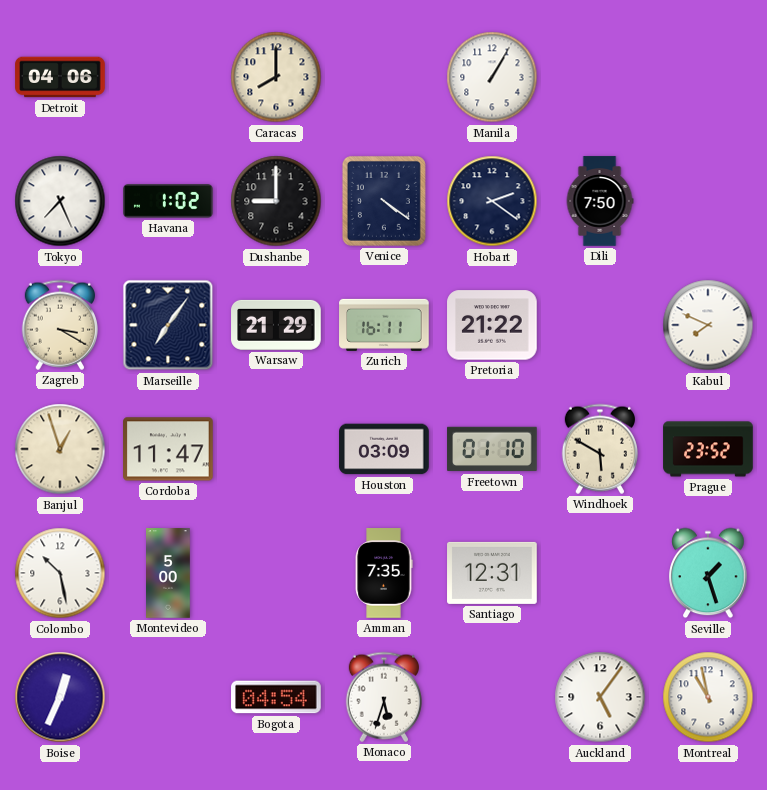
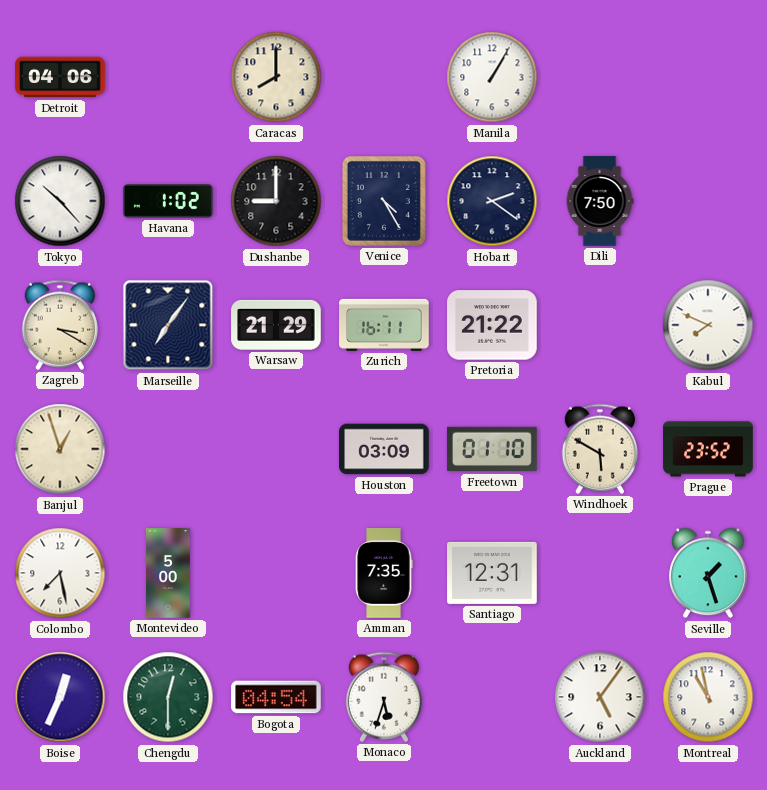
Tokyo: 7:26 -> 10:23 (60, 201)
Venice: 4:21 -> 4:25 (384, 201)
Cordoba: 11:47 -> none (168, 449)
Colombo: 10:28 -> 7:28 (60, 573)
Chengdu: none -> 12:30 (168, 697)
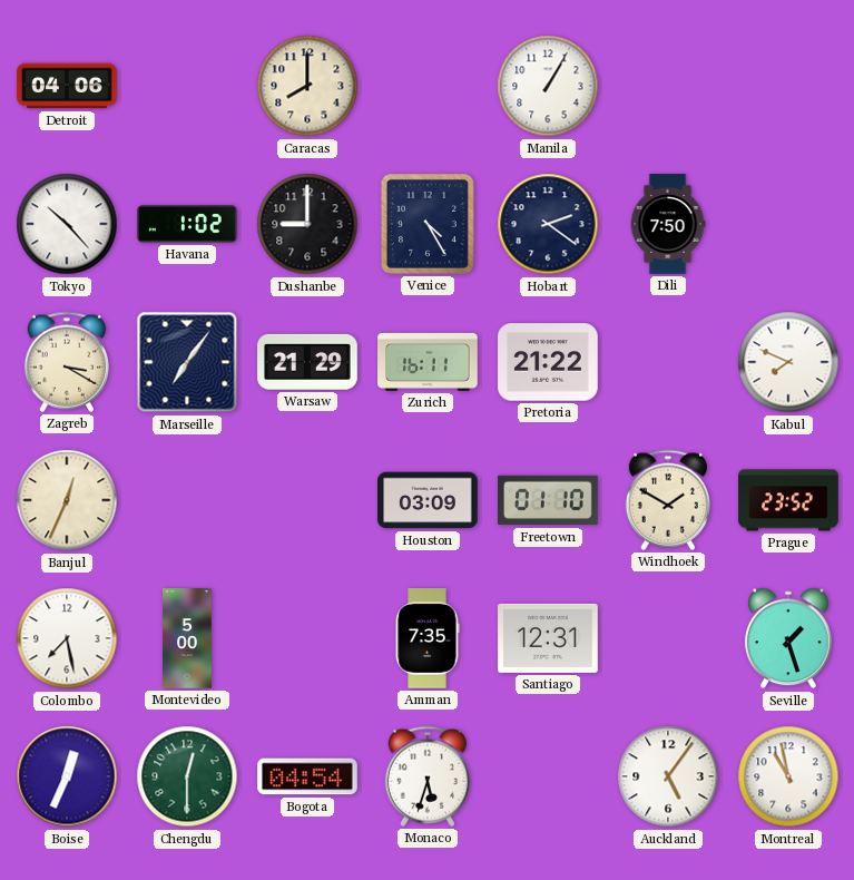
Banjul: 12:57 -> 12:34 (67, 500)
Windhoek: 5:50 -> 1:50 (667, 500)
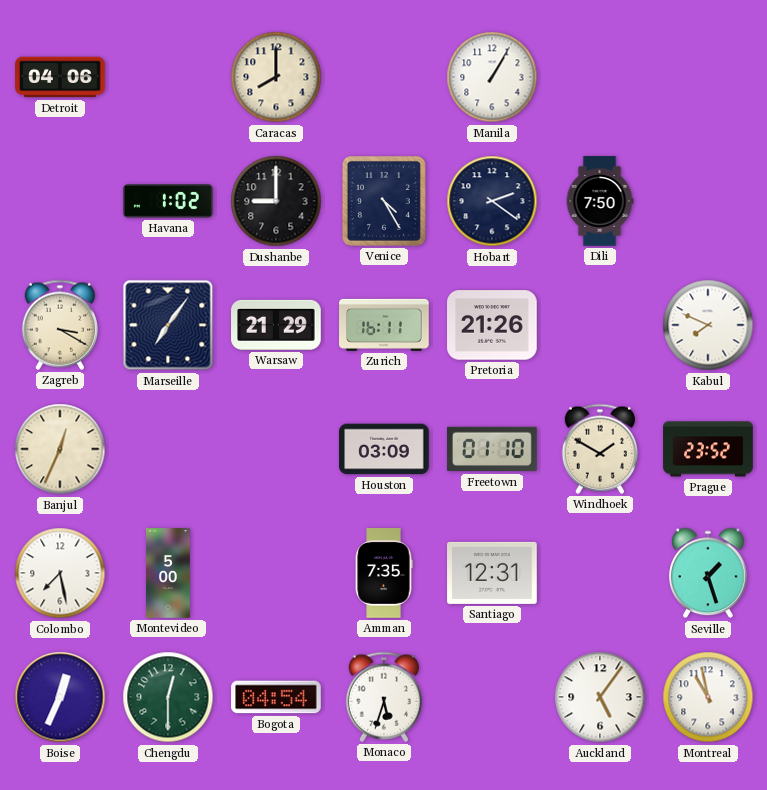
Tokyo: 10:23 -> none (67, 224)
Pretoria: 21:22 -> 21:26 (492, 325)
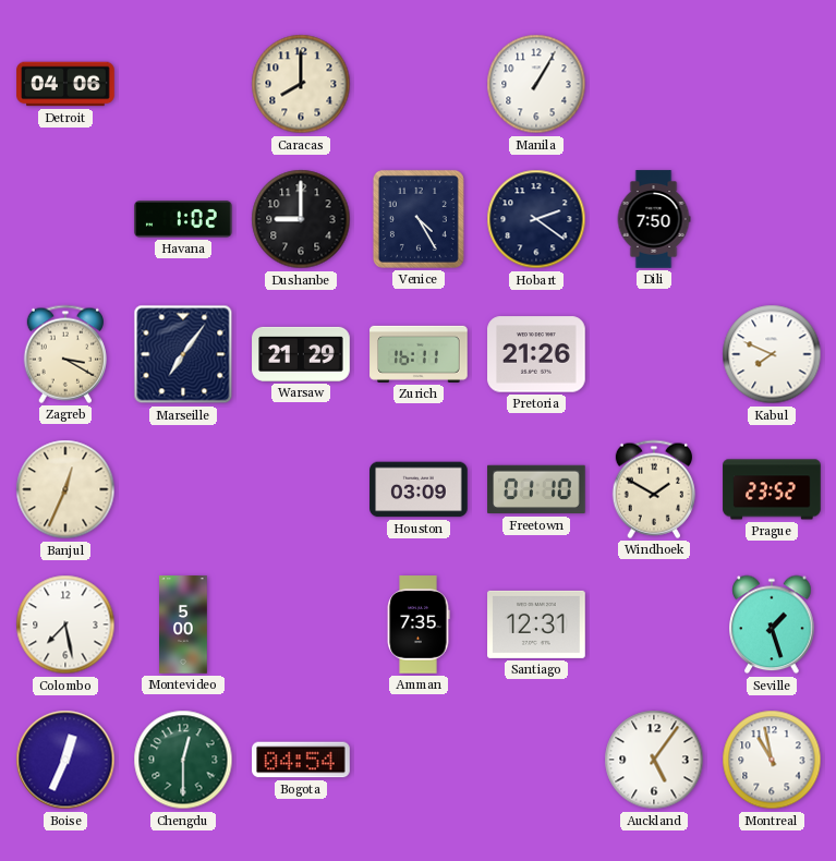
Monaco: 5:33 -> none (383, 697)
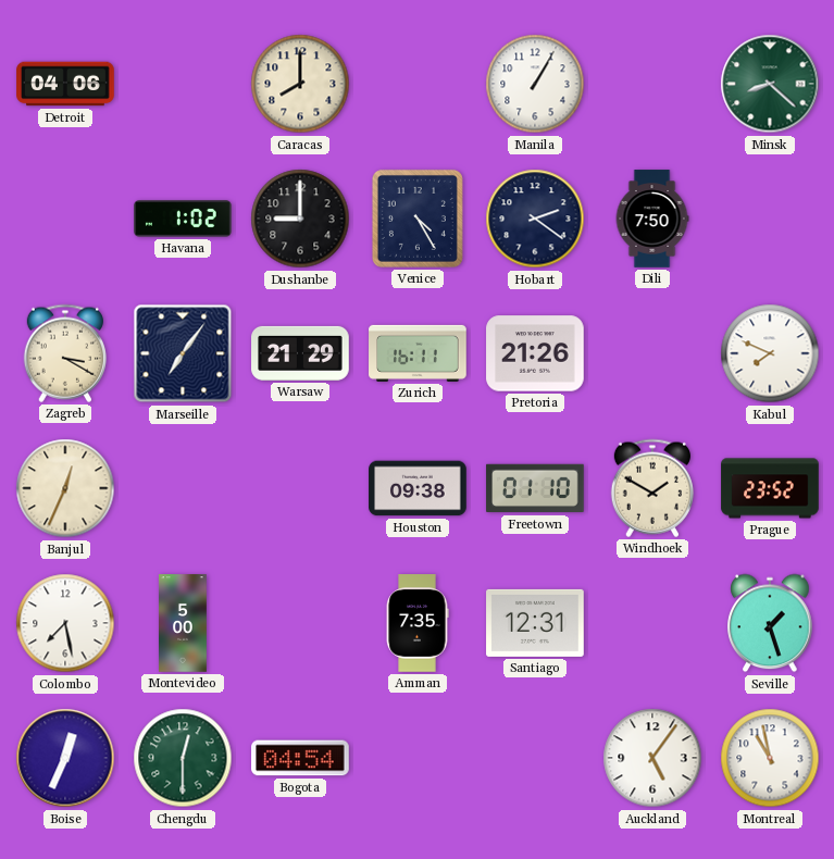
Minsk: none -> 8:22 (770, 84)
Houston: 03:09 -> 09:38 (418, 488)
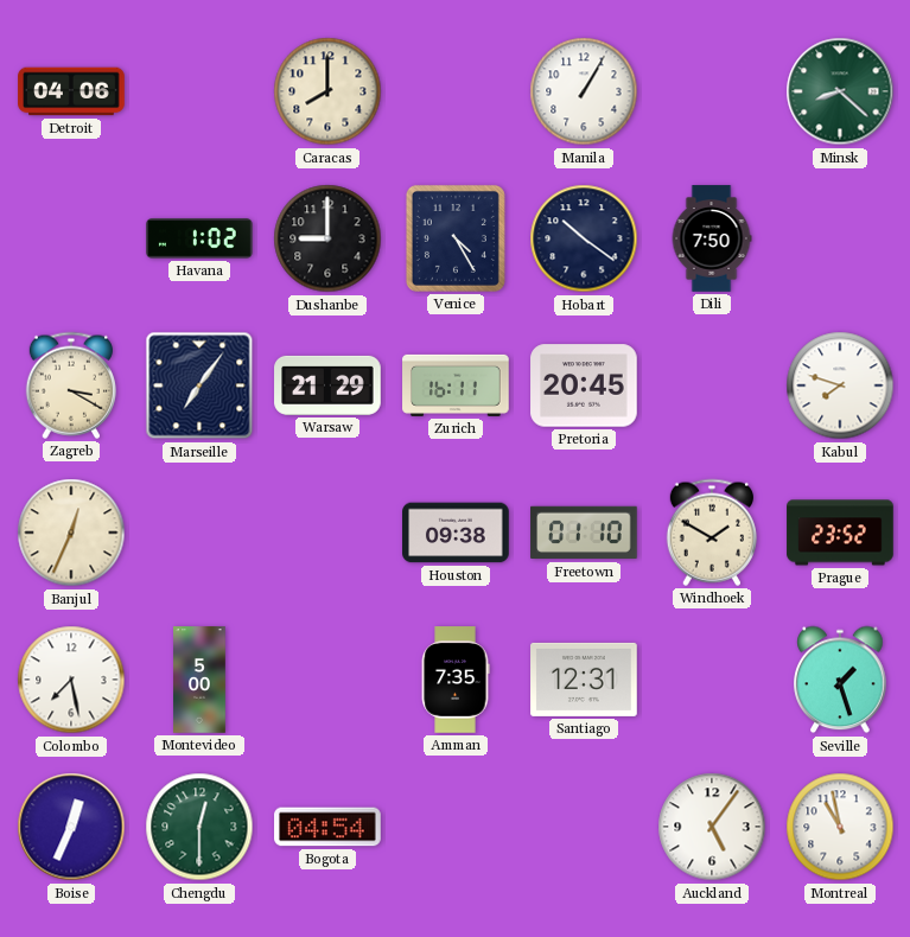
Hobart: 2:21 -> 10:21 (584, 238)
Pretoria: 21:26 -> 20:45 (584, 385)
Kabul: 7:49 -> 7:48 (840, 385)
